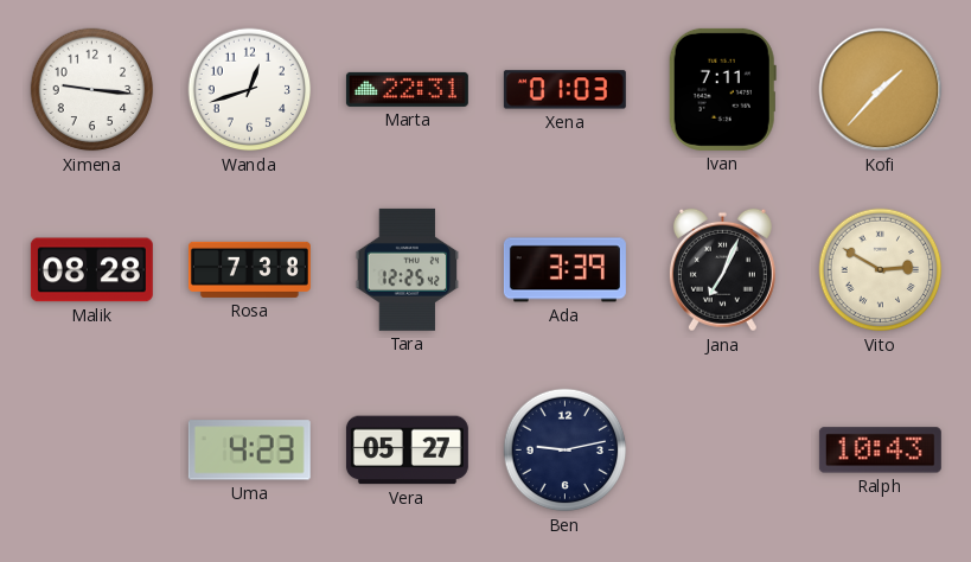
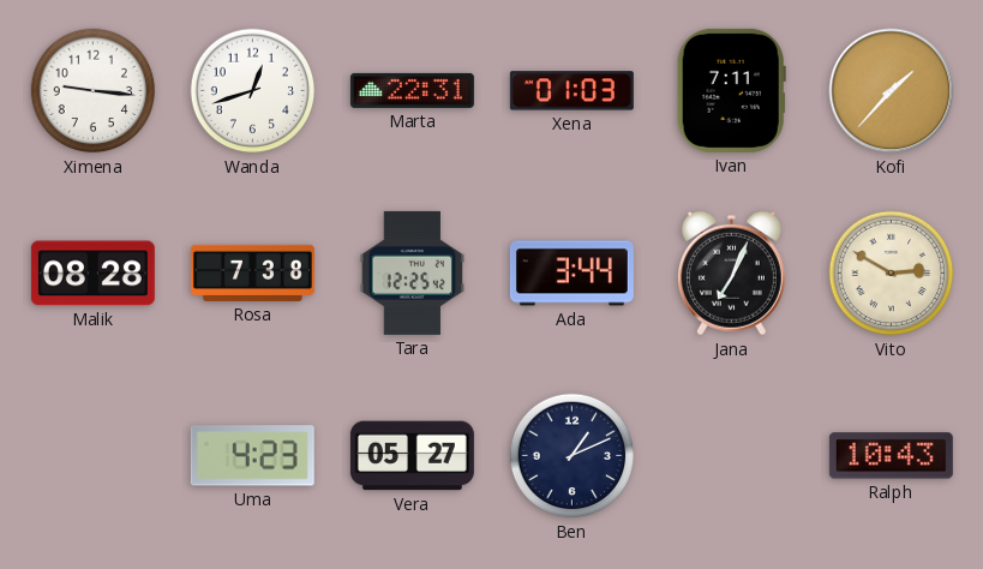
Ada: 3:39 -> 3:44 (571, 274)
Ben: 9:13 -> 1:11 (573, 456)
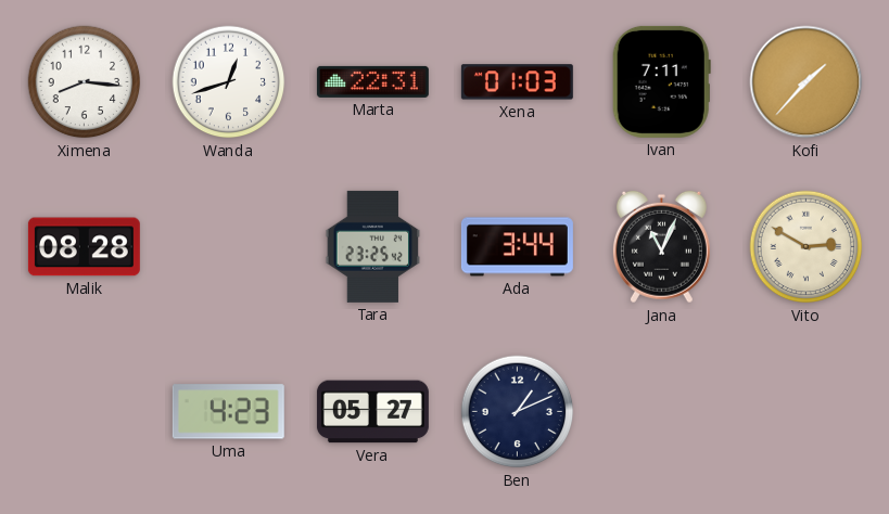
Ximena: 9:16 -> 8:16 (85, 82)
Rosa: 7:38 -> none (252, 272)
Tara: 12:25 -> 23:25 (373, 246)
Jana: 7:04 -> 11:04 (661, 247)
Ralph: 10:43 -> none (891, 456)
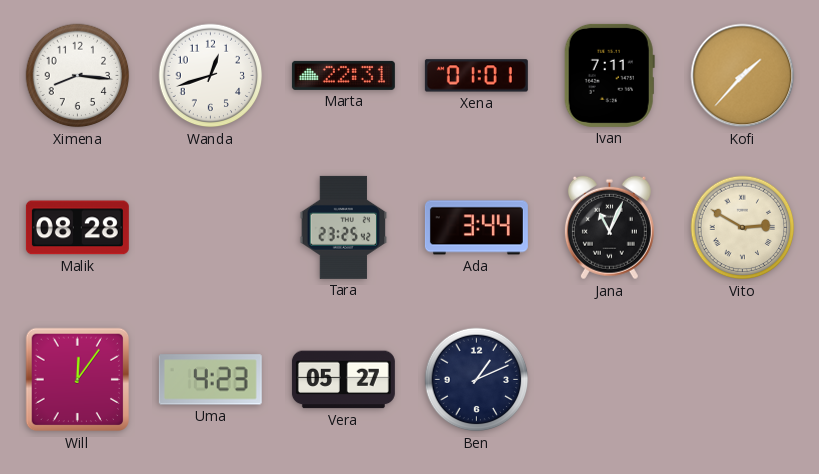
Xena: 01:03 -> 01:01 (476, 76)
Will: none -> 12:06 (78, 380)
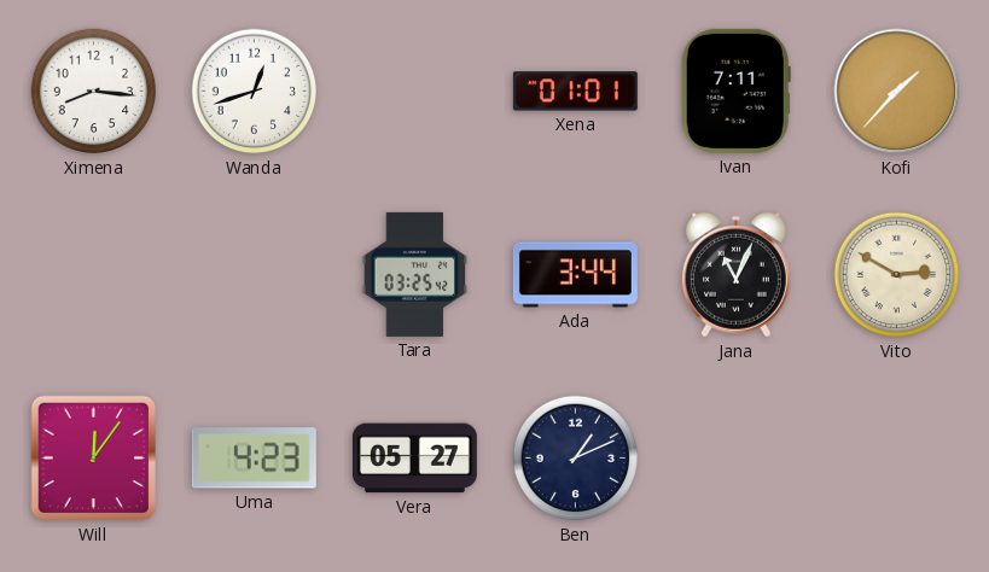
Marta: 22:31 -> none (343, 75)
Malik: 08:28 -> none (77, 228)
Tara: 23:25 -> 03:25 (415, 274)
